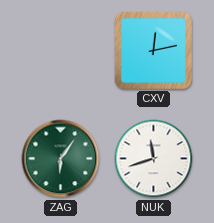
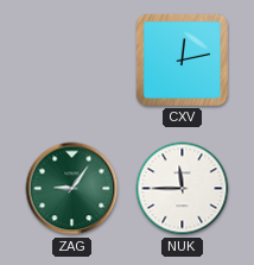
ZAG: 6:06 -> 9:06 (72, 189)
NUK: 11:42 -> 11:45 (183, 189)
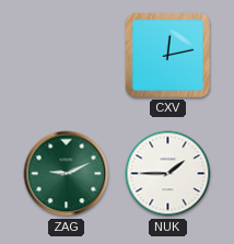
ZAG: 9:06 -> 9:11 (67, 174)
NUK: 11:45 -> 1:45 (168, 174)
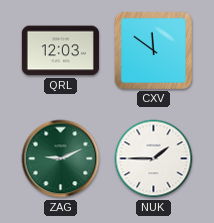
QRL: none -> 12:03 (60, 51)
CXV: 12:13 -> 11:51 (153, 50)
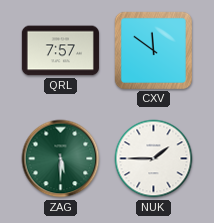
QRL: 12:03 -> 7:57 (60, 51)
ZAG: 9:11 -> 5:30 (61, 159)
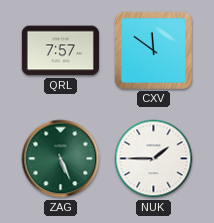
ZAG: 5:30 -> 5:26 (61, 159)
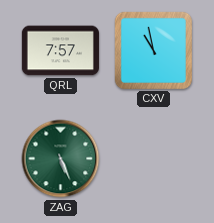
CXV: 11:51 -> 10:58 (153, 50)
NUK: 1:45 -> none (154, 159)
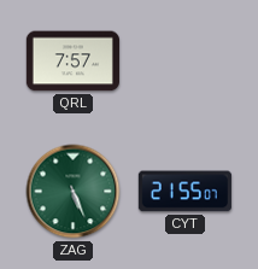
CXV: 10:58 -> none (153, 50)
CYT: none -> 21:55 (184, 192)
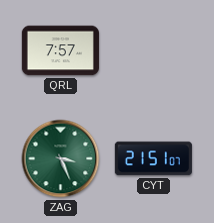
ZAG: 5:26 -> 3:26 (61, 159)
CYT: 21:55 -> 21:51 (153, 159)
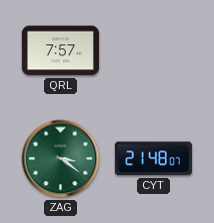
ZAG: 3:26 -> 3:21 (61, 159)
CYT: 21:51 -> 21:48 (153, 159)
